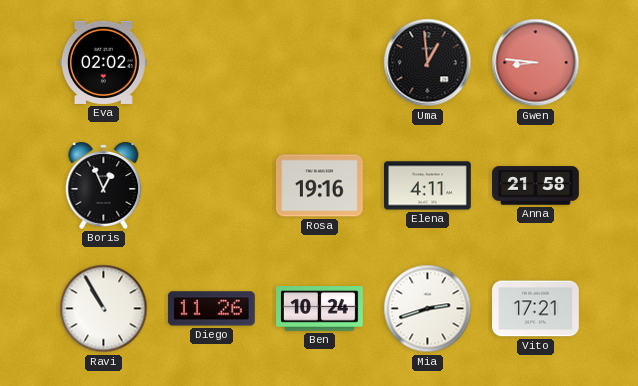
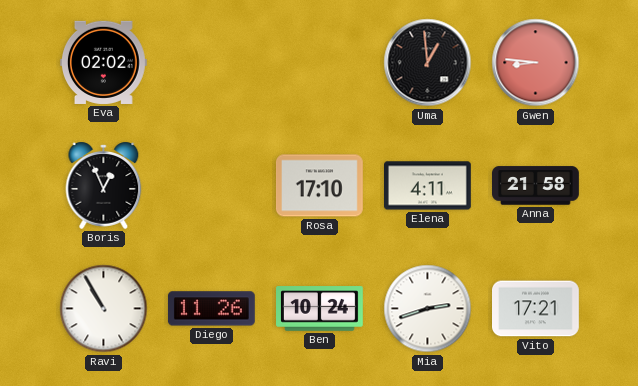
Rosa: 19:16 -> 17:10 (319, 186)
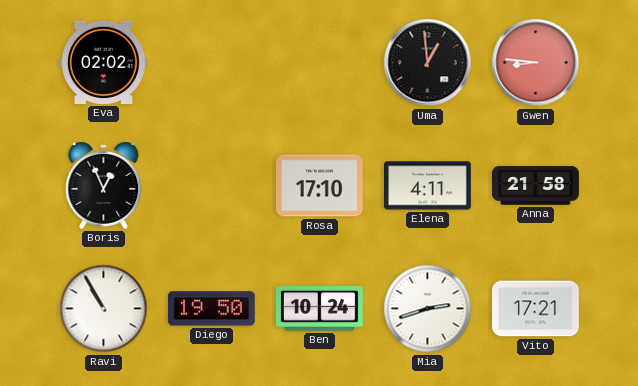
Diego: 11:26 -> 19:50 (211, 309)
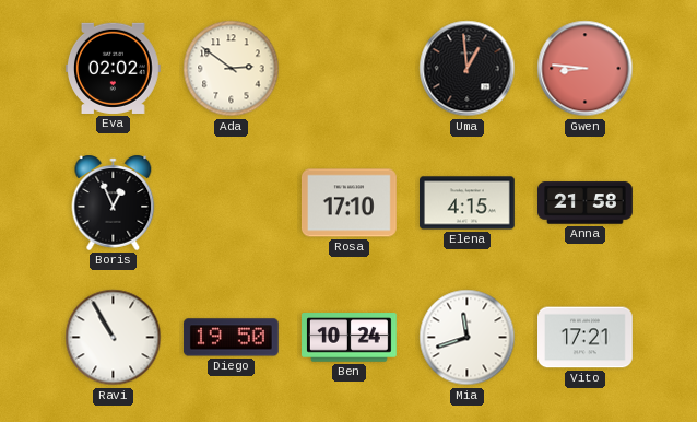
Ada: none -> 2:51 (232, 69)
Elena: 4:11 -> 4:15 (468, 203)
Mia: 2:42 -> 11:42 (468, 338)
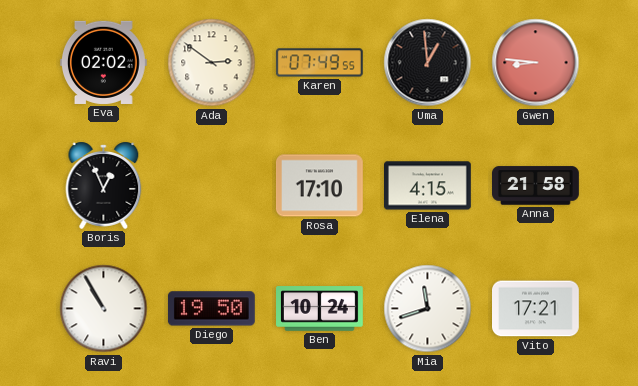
Karen: none -> 07:49 (319, 63)
